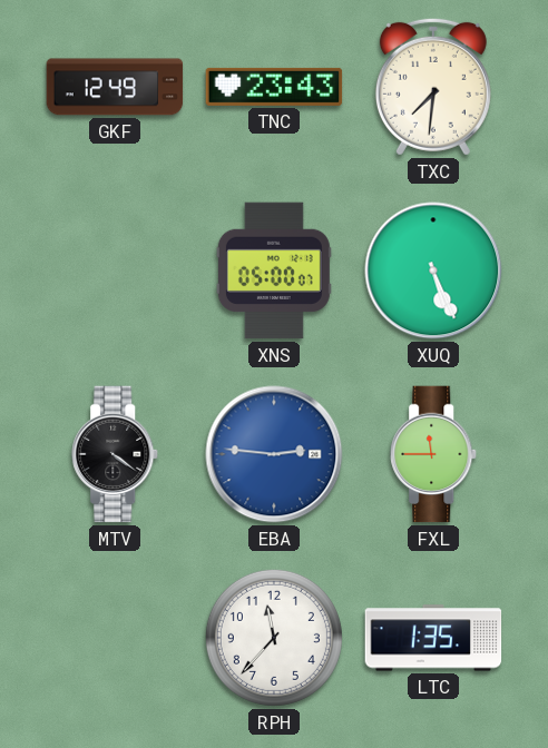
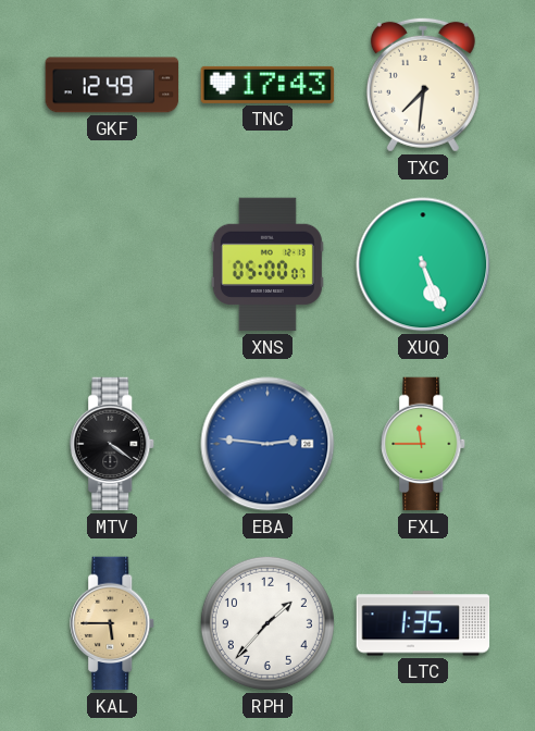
TNC: 23:43 -> 17:43 (267, 85)
KAL: none -> 5:45 (113, 623)
RPH: 11:37 -> 1:37 (267, 623)
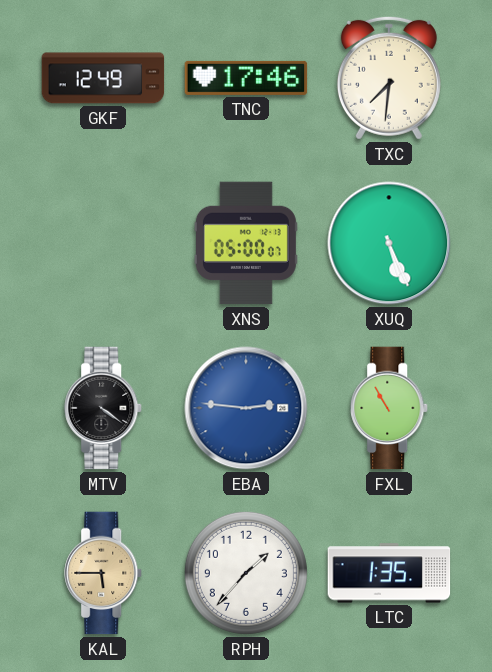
TNC: 17:43 -> 17:46 (246, 78)
FXL: 11:45 -> 10:55 (390, 408)
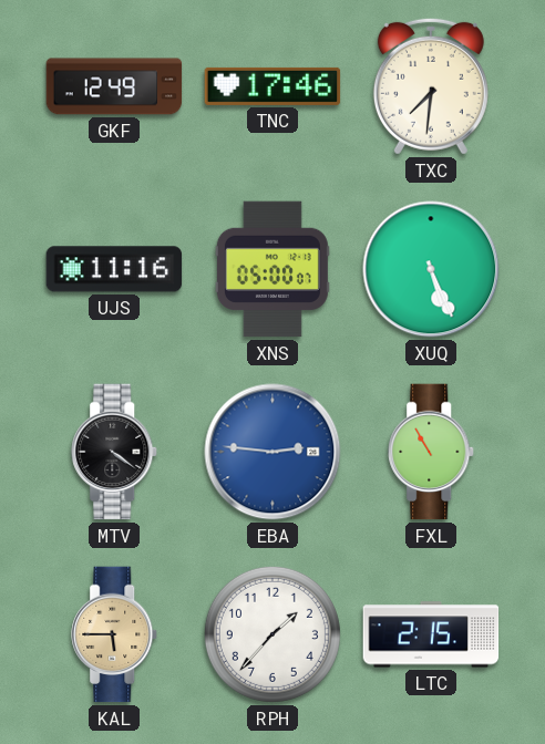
UJS: none -> 11:16 (114, 269)
LTC: 1:35 -> 2:15 (431, 634)
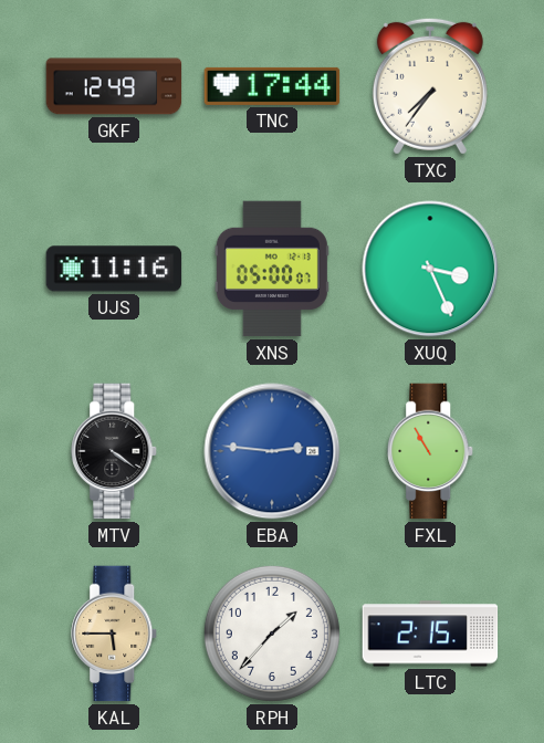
TNC: 17:46 -> 17:44 (272, 86)
TXC: 7:31 -> 7:36 (430, 86)
XUQ: 5:26 -> 3:26 (430, 269)
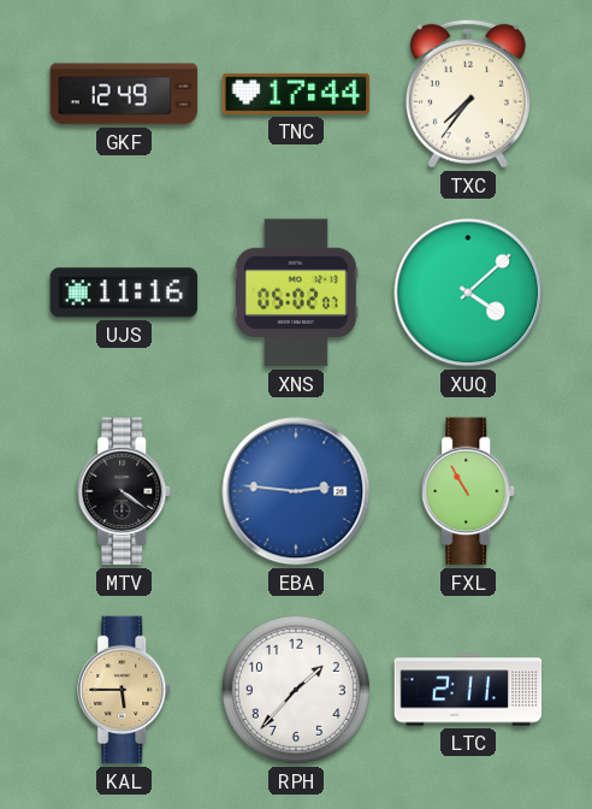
XNS: 05:00 -> 05:02 (296, 293)
XUQ: 3:26 -> 4:08 (468, 293)
LTC: 2:15 -> 2:11 (468, 690)
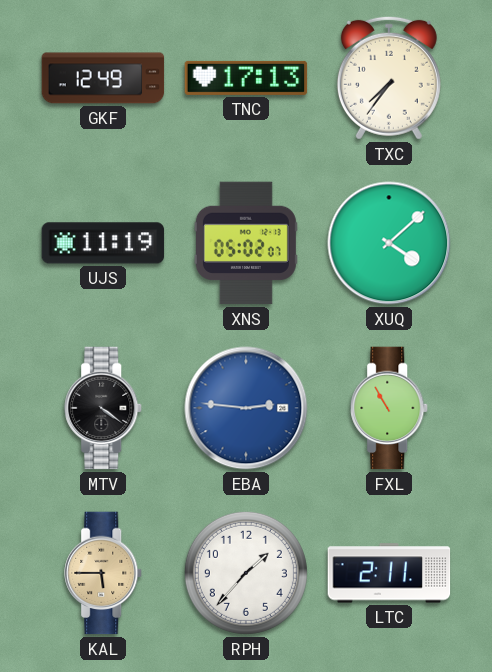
TNC: 17:44 -> 17:13 (246, 78)
UJS: 11:16 -> 11:19 (103, 243)
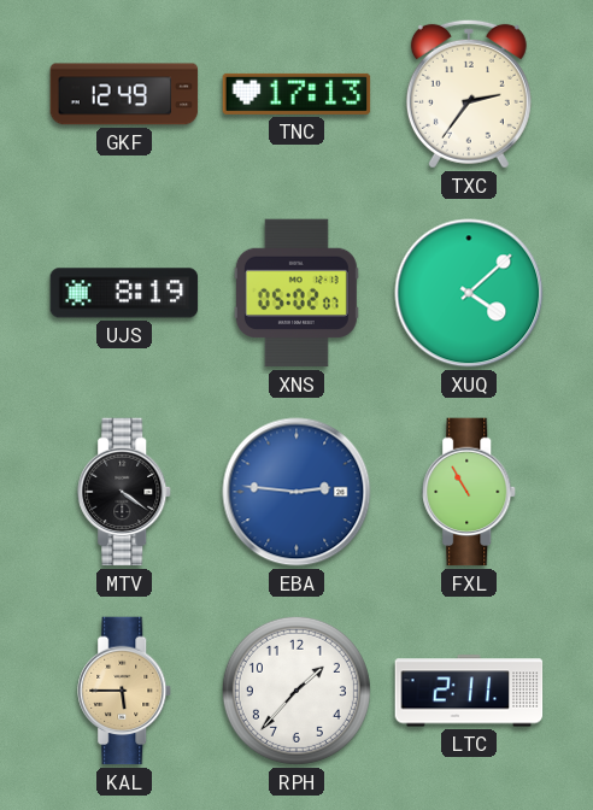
TXC: 7:36 -> 2:36 (469, 94)
UJS: 11:19 -> 8:19 (124, 293)
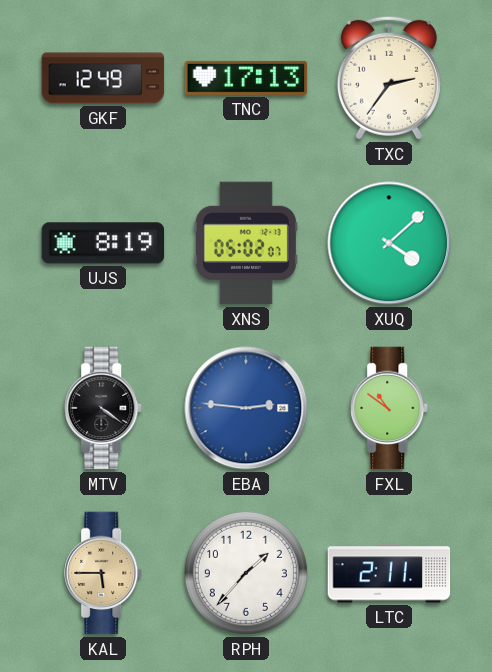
FXL: 10:55 -> 10:51 (390, 408)
